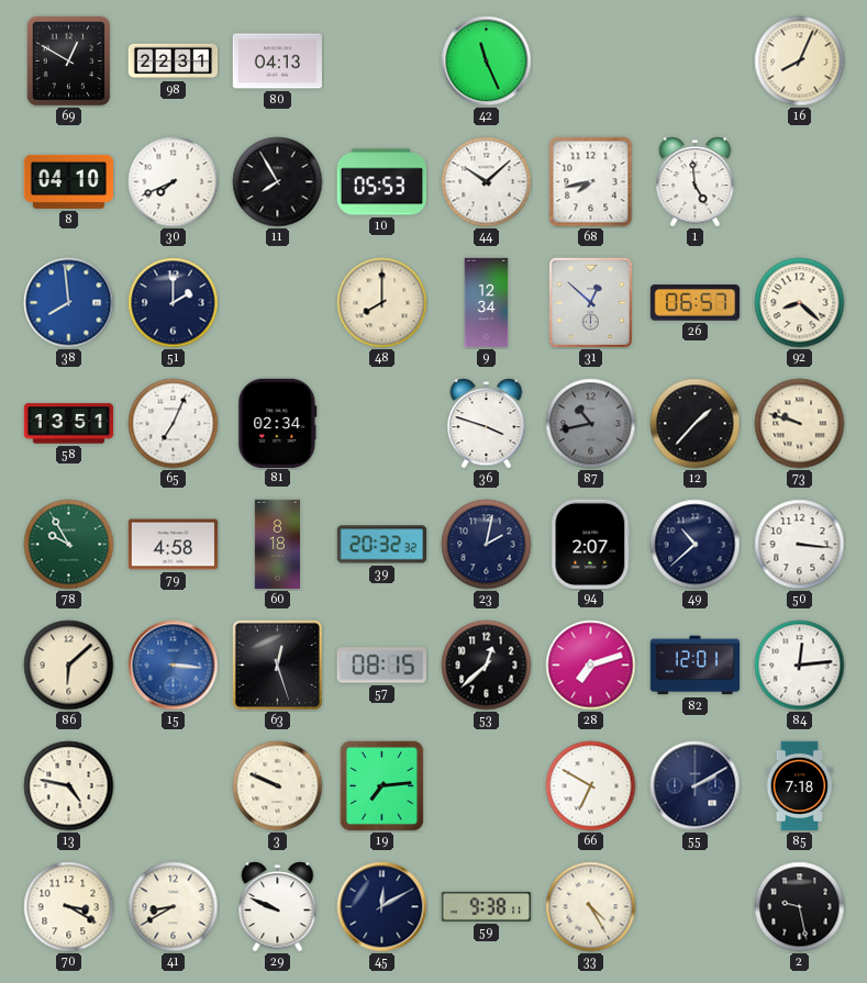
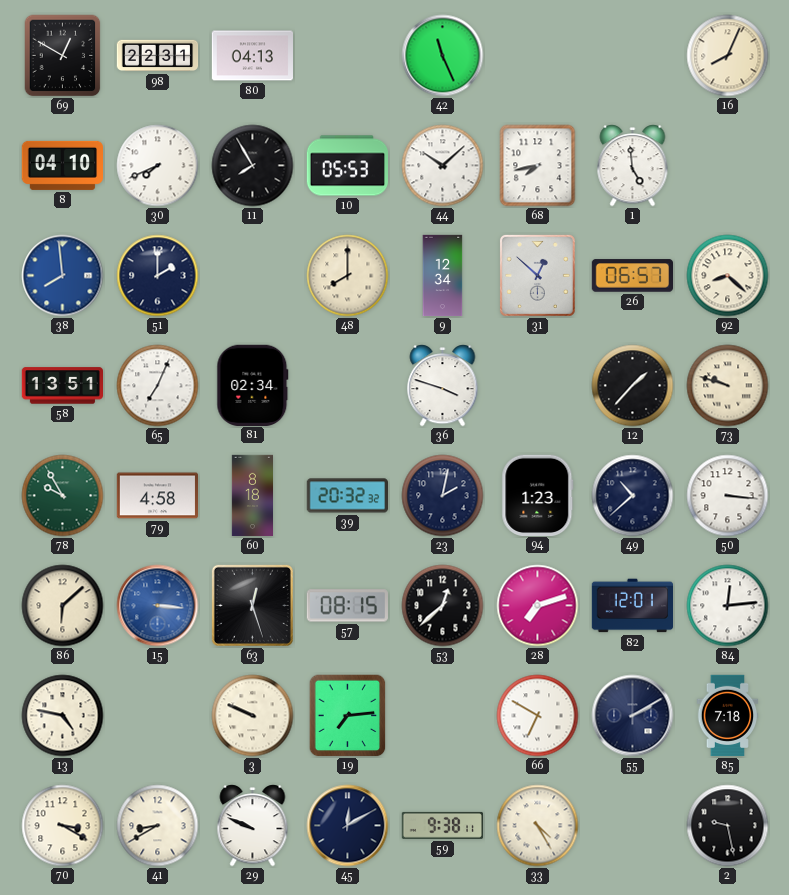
87: 10:43 -> none (591, 424)
94: 2:07 -> 1:23 (538, 495)
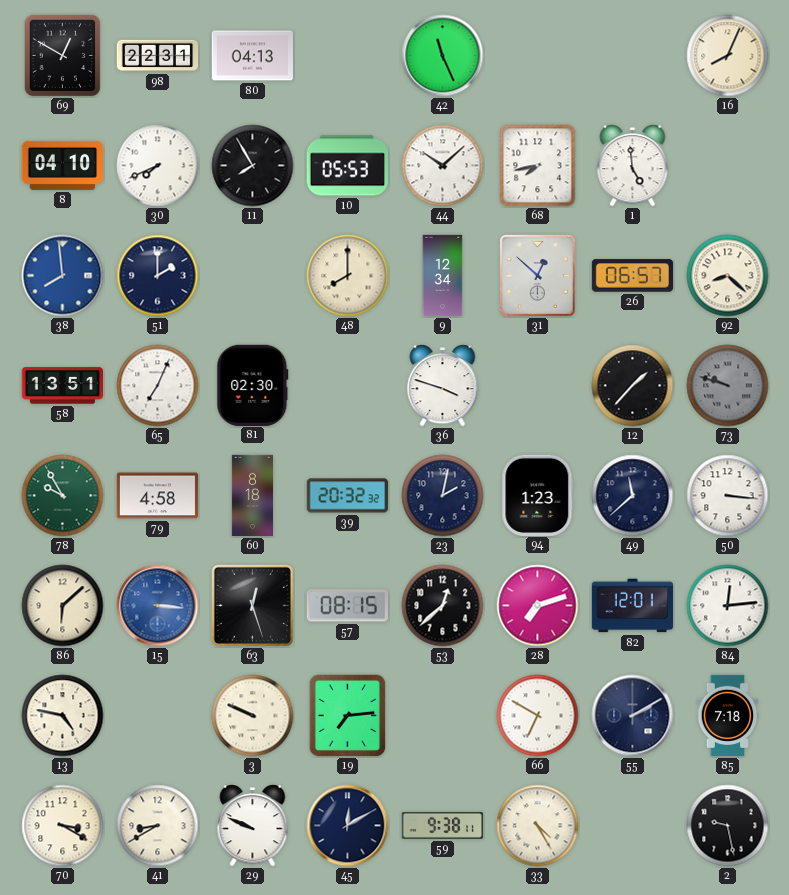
81: 02:34 -> 02:30 (253, 385)
73 dial: cream -> grey (728, 386)
49: 10:38 -> 11:38 (633, 496)
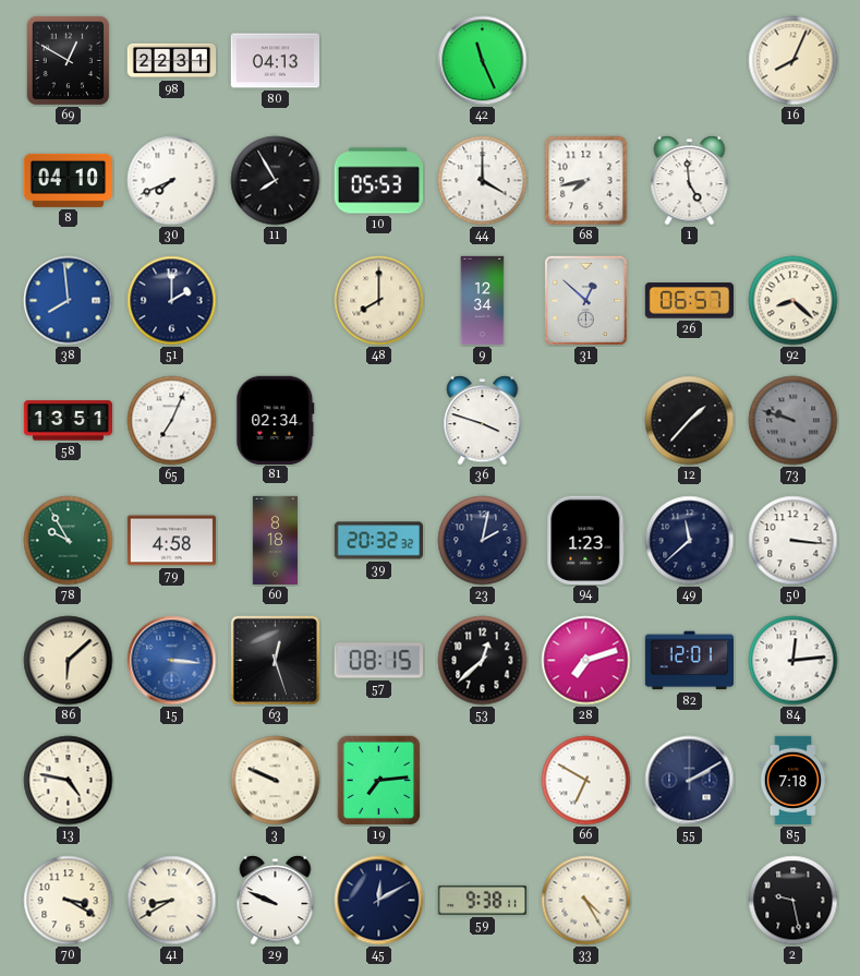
44: 10:08 -> 4:00 (483, 181)
81: 02:30 -> 02:34 (276, 420)
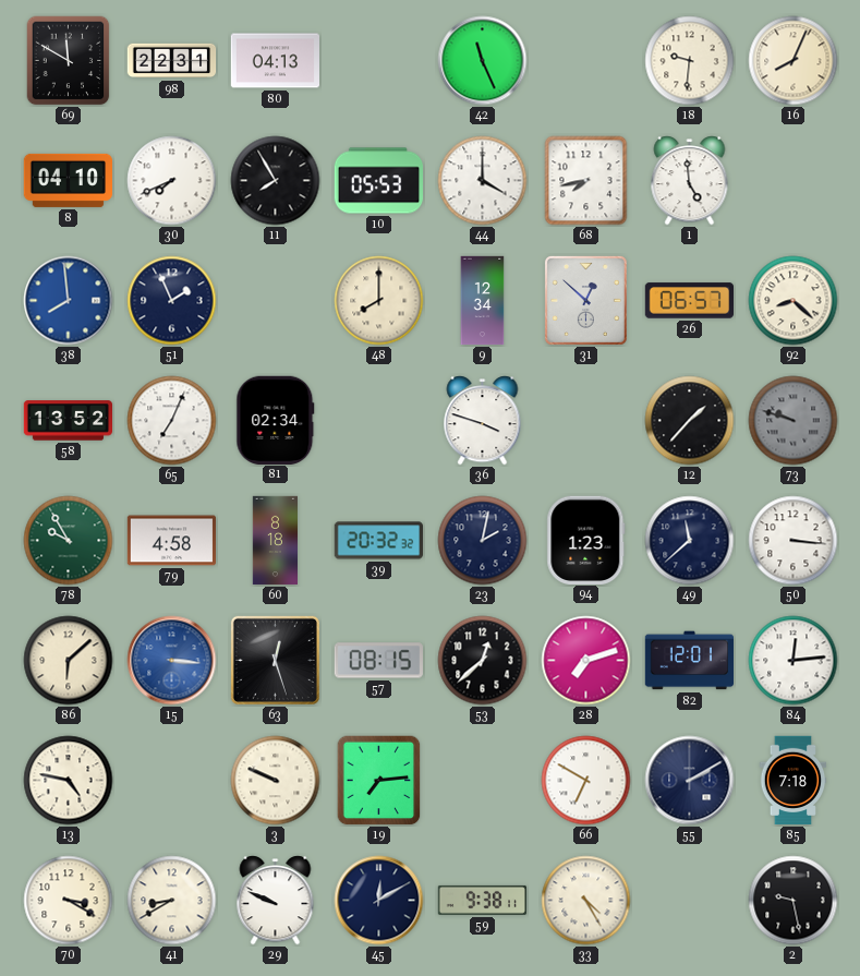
69: 12:50 -> 11:50 (69, 61)
18: none -> 9:31 (690, 61)
51: 2:00 -> 1:56 (172, 301)
58: 13:51 -> 13:52 (69, 421)
